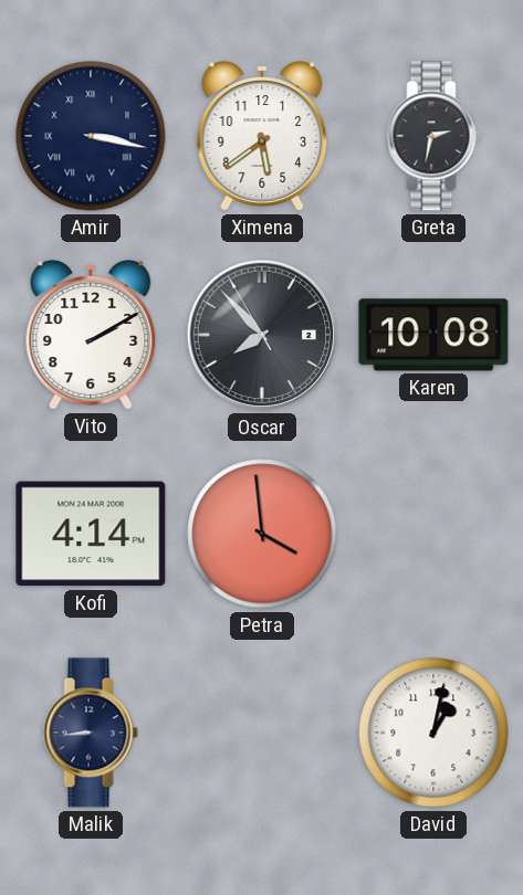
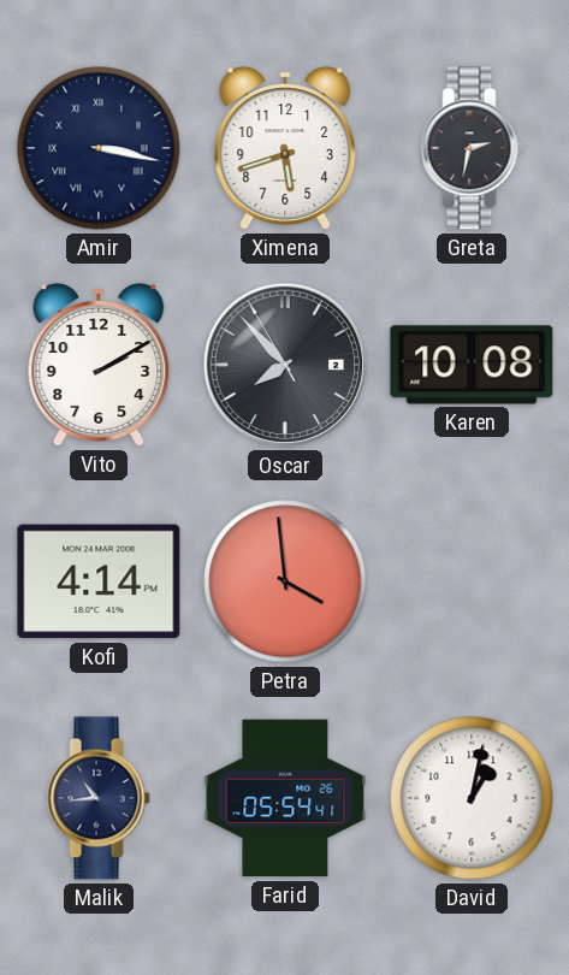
Ximena: 5:39 -> 5:42 (285, 148)
Malik: 8:44 -> 10:44 (99, 798)
Farid: none -> 05:54 (285, 798)
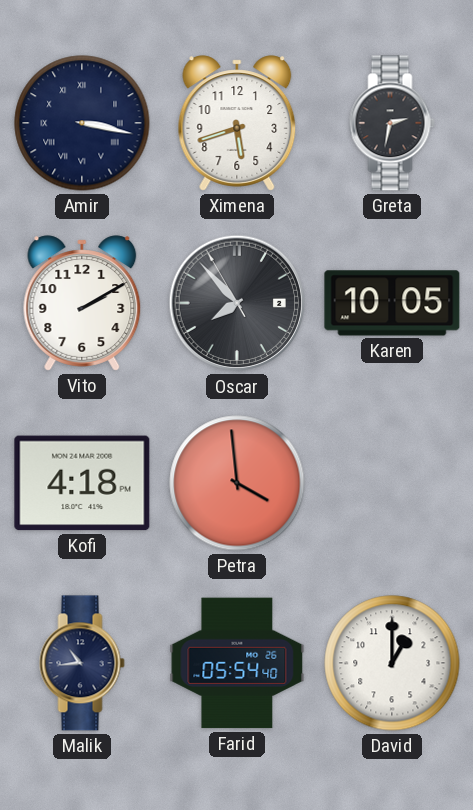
Karen: 10:08 -> 10:05 (392, 303)
Kofi: 4:14 -> 4:18 (82, 483)
Farid: 05:54:41 -> 05:54:40 (237, 663)
David: 1:02 -> 1:00 (392, 663)
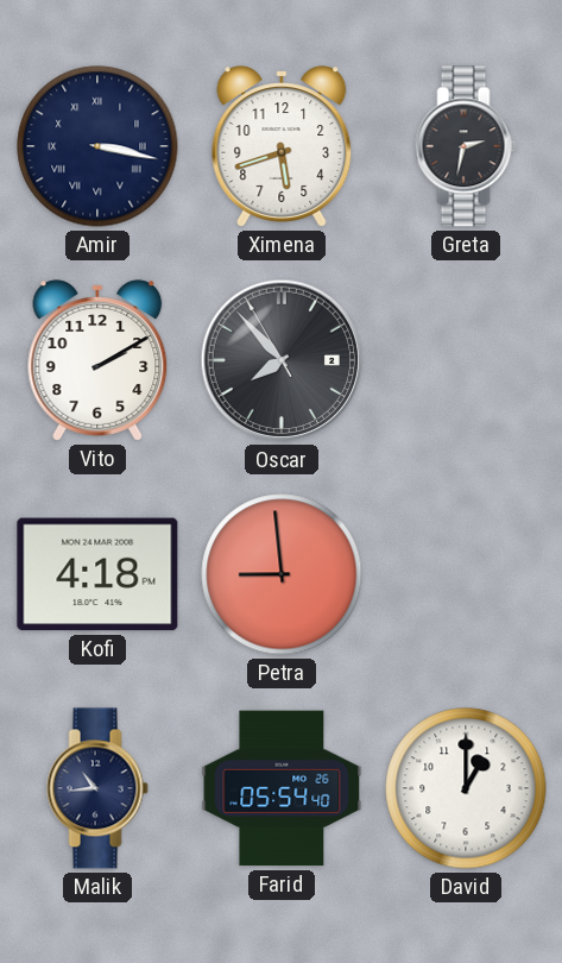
Karen: 10:05 -> none (392, 303)
Petra: 3:59 -> 8:59 (282, 574)
